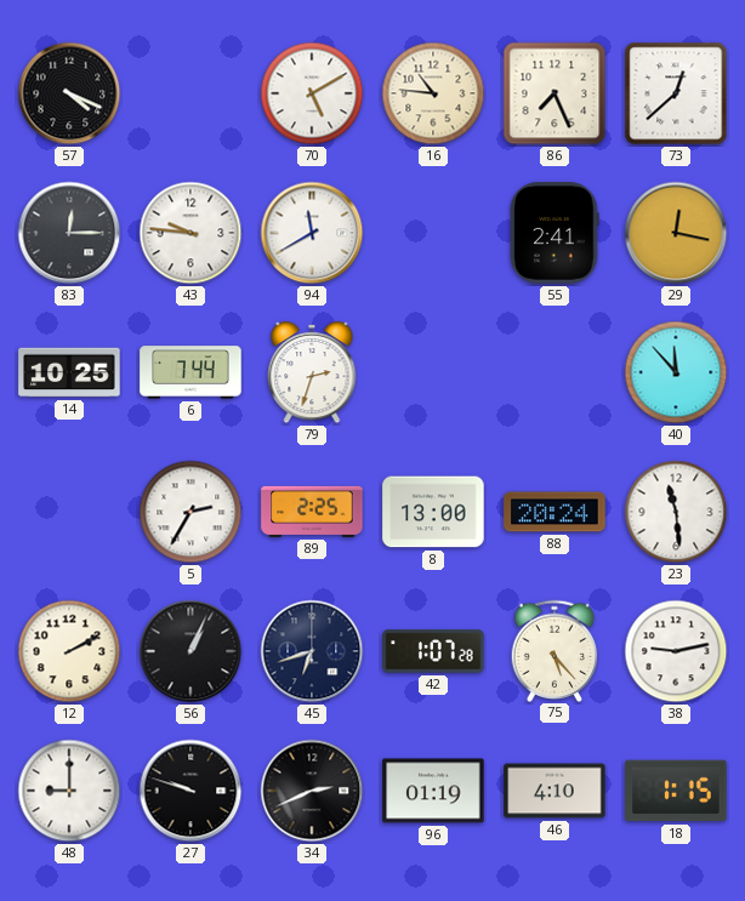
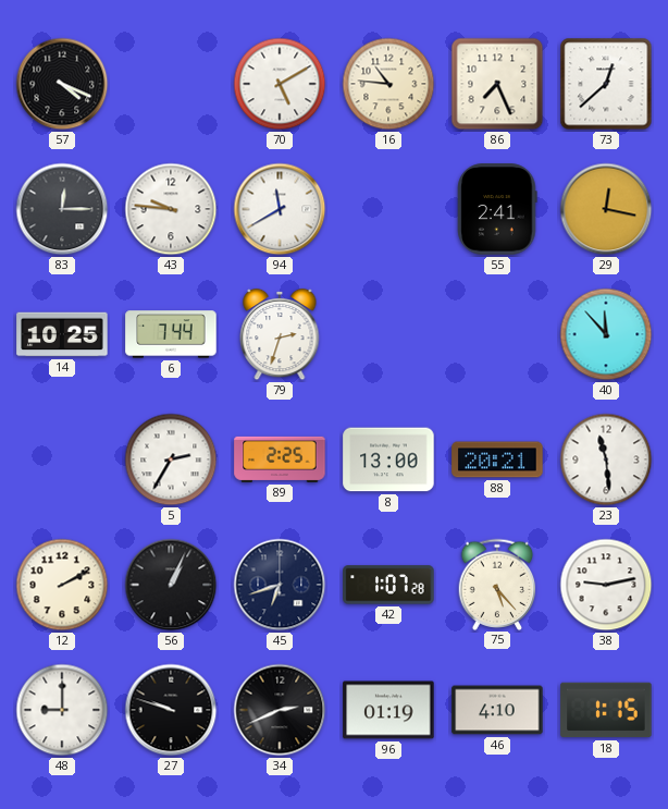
88: 20:24 -> 20:21 (497, 459)
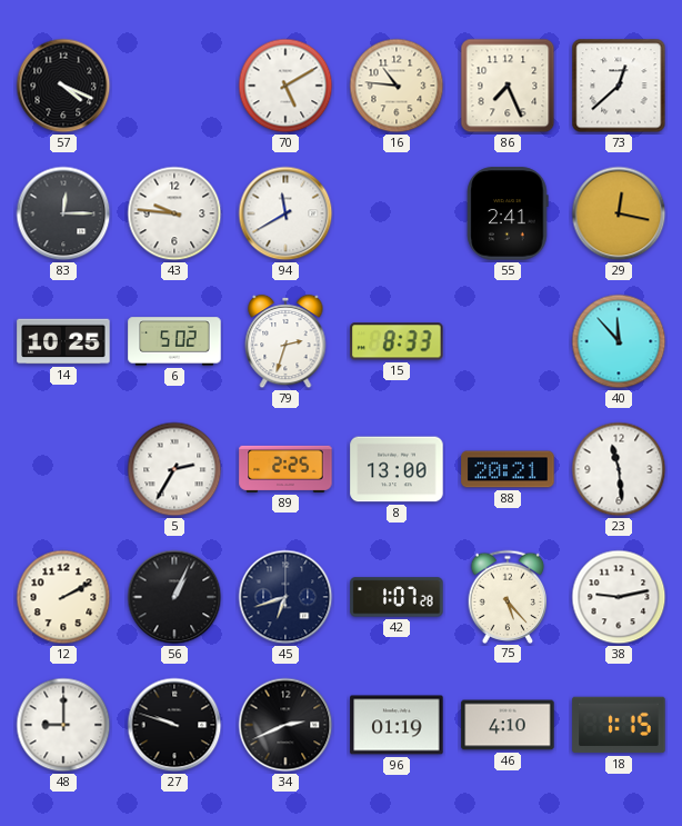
6: 7:44 -> 5:02 (174, 341)
15: none -> 8:33 (397, 341)
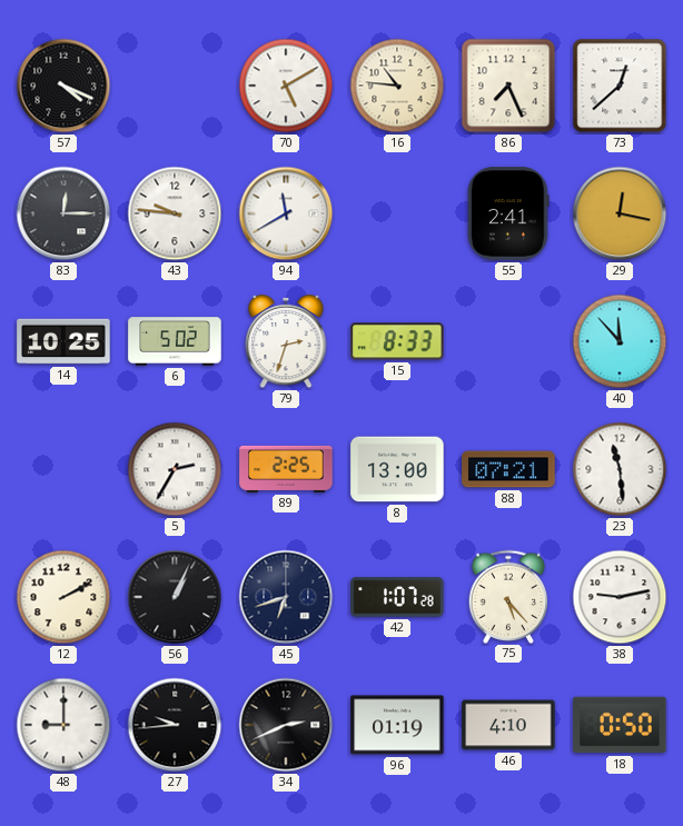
88: 20:21 -> 07:21 (508, 469)
27: 9:48 -> 9:44 (175, 725)
18: 1:15 -> 0:50 (620, 725)
